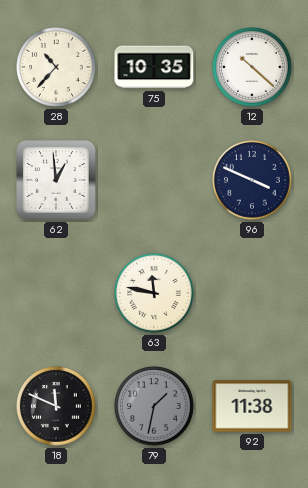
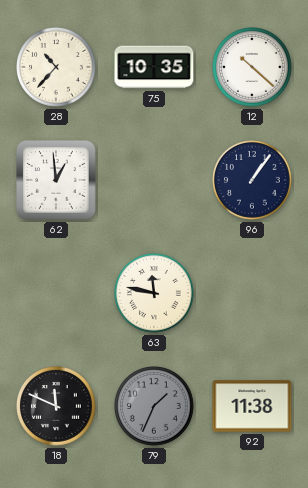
96: 3:49 -> 1:06 (252, 180)
79: 1:32 -> 1:34 (154, 406)
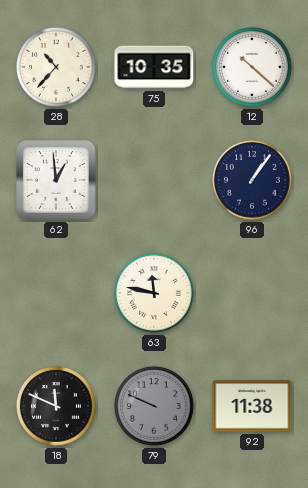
79: 1:34 -> 9:49 (154, 406)
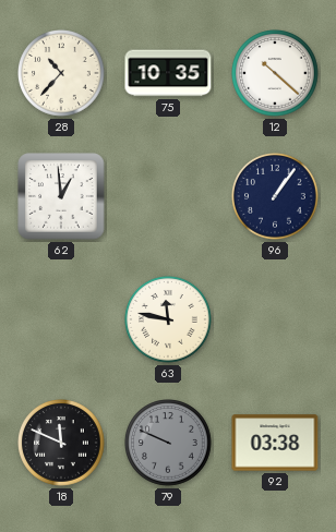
92: 11:38 -> 03:38 (275, 443)
